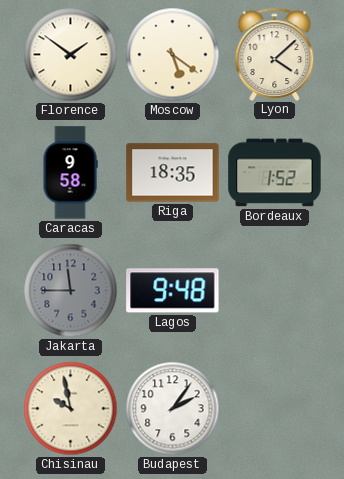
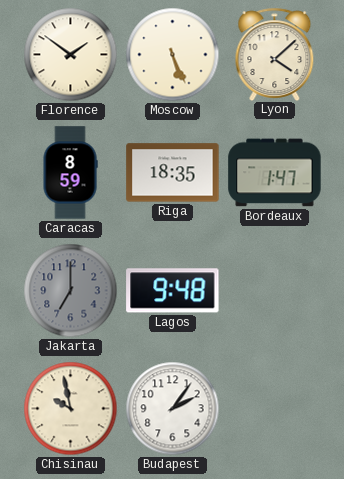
Moscow: 5:21 -> 5:26 (173, 55)
Caracas: 9:58 -> 8:59 (70, 173)
Bordeaux: 1:52 -> 1:47 (275, 173)
Jakarta: 11:45 -> 7:00 (71, 291)
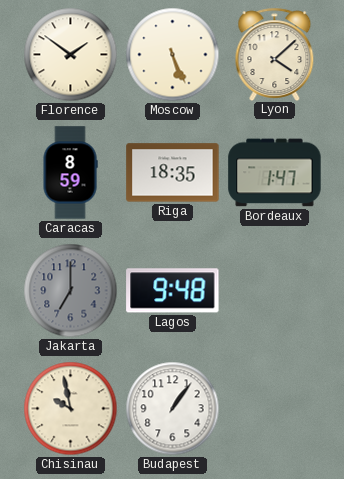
Budapest: 2:06 -> 1:06 (173, 409)
